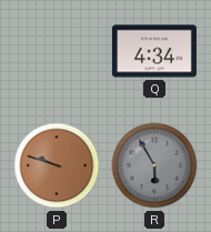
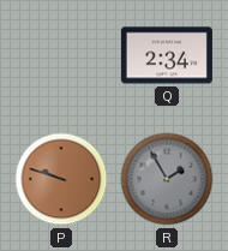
Q: 4:34 -> 2:34 (167, 55)
R: 5:55 -> 1:55 (167, 179)
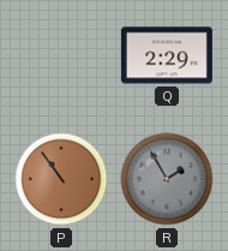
Q: 2:34 -> 2:29 (167, 55)
P: 9:48 -> 10:54 (61, 179)
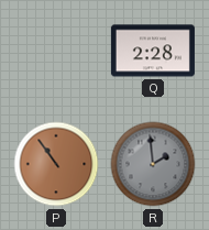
Q: 2:29 -> 2:28 (153, 51)
R: 1:55 -> 1:59 (153, 164)
